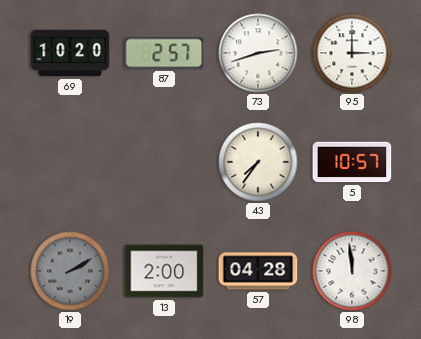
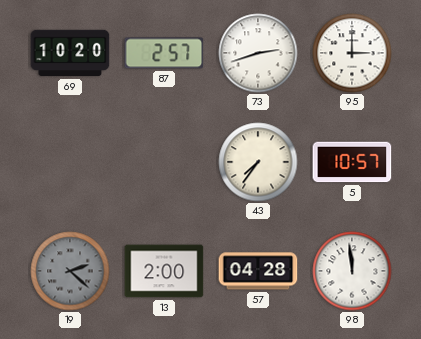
19: 2:10 -> 2:22 (70, 271)
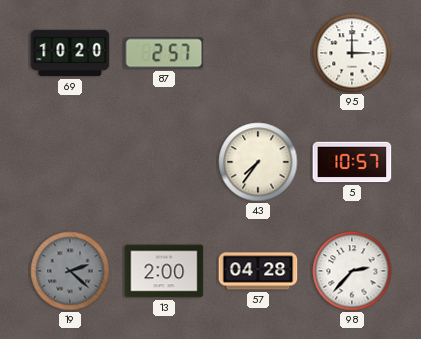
73: 2:42 -> none (258, 53)
98: 11:59 -> 2:37 (352, 271)
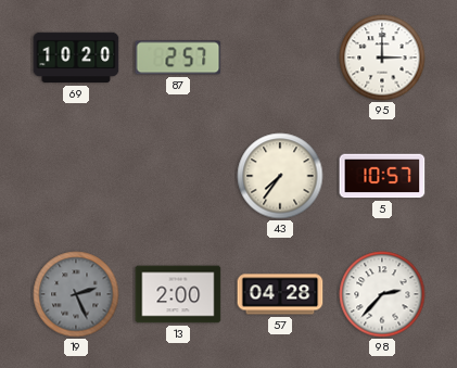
19: 2:22 -> 2:26 (76, 294)
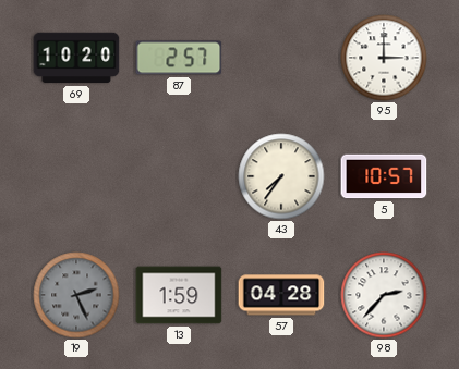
13: 2:00 -> 1:59 (179, 295)
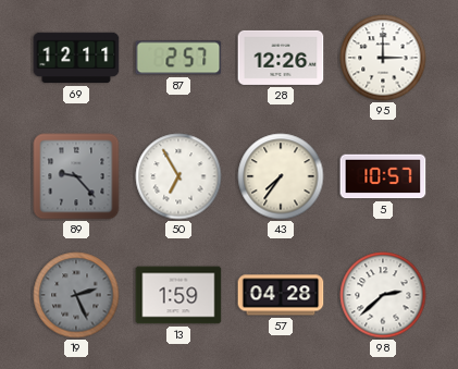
69: 10:20 -> 12:11 (76, 58)
28: none -> 12:26 (281, 58)
89: none -> 9:23 (76, 176)
50: none -> 6:55 (178, 176)
98: 2:37 -> 2:38 (383, 295)
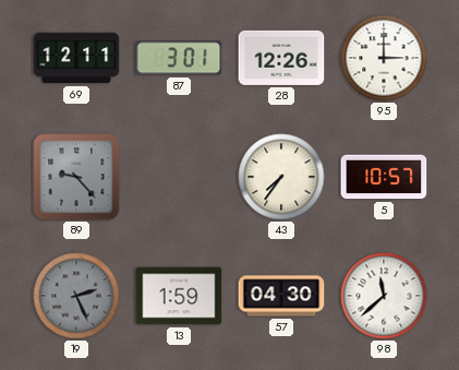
87: 2:57 -> 3:01 (179, 58)
50: 6:55 -> none (178, 176)
57: 04:28 -> 04:30 (281, 296)
98: 2:38 -> 11:38 (384, 296)
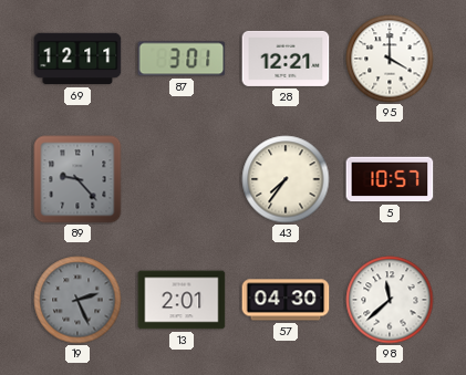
28: 12:26 -> 12:21 (286, 59)
95: 3:00 -> 4:00 (390, 59)
13: 1:59 -> 2:01 (182, 300)
